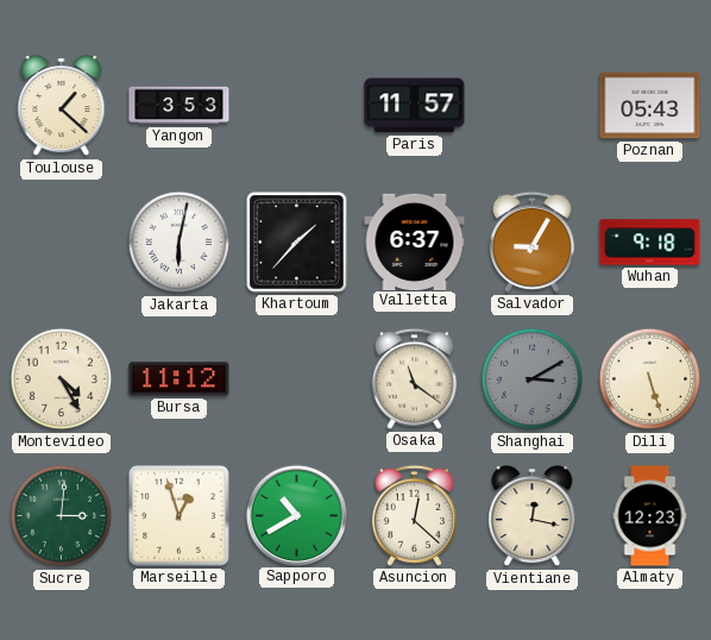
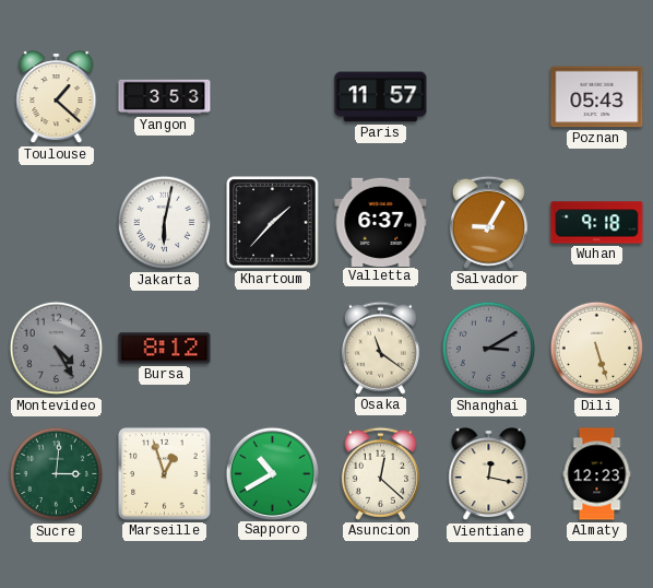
Montevideo dial: cream -> grey (57, 349)
Bursa: 11:12 -> 8:12 (165, 349)
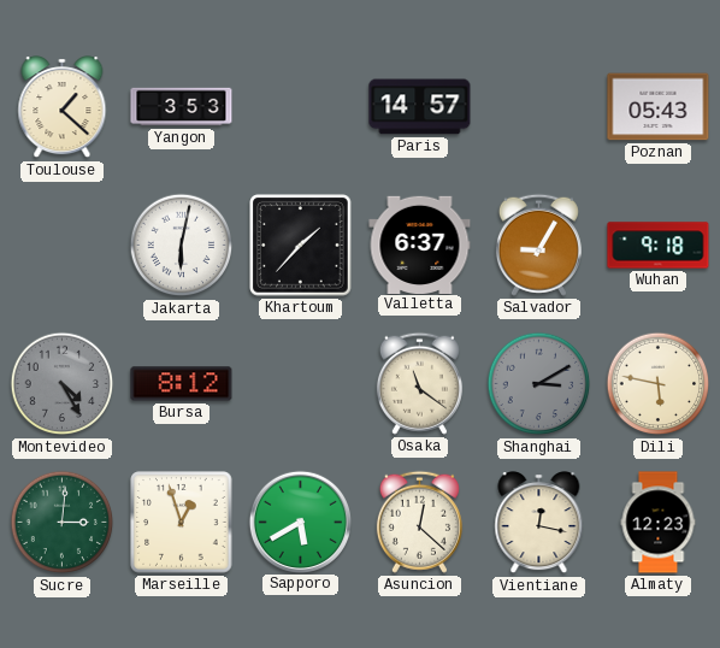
Paris: 11:57 -> 14:57 (420, 107)
Dili: 5:27 -> 5:47 (659, 384)
Sapporo: 10:40 -> 5:40 (300, 522)
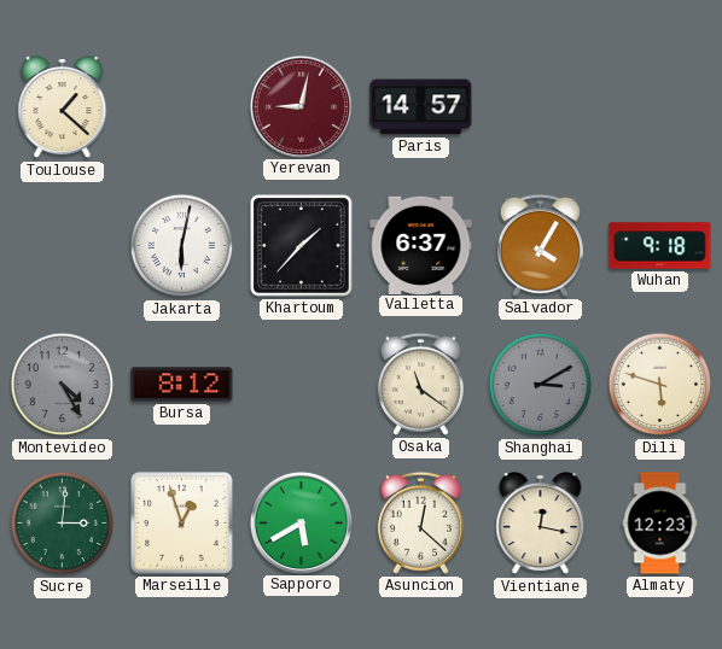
Yangon: 3:53 -> none (182, 107)
Yerevan: none -> 9:02 (301, 106)
Poznan: 05:43 -> none (659, 107)
Salvador: 9:05 -> 4:05 (540, 245)
Dili: 5:47 -> 5:48 (660, 385)
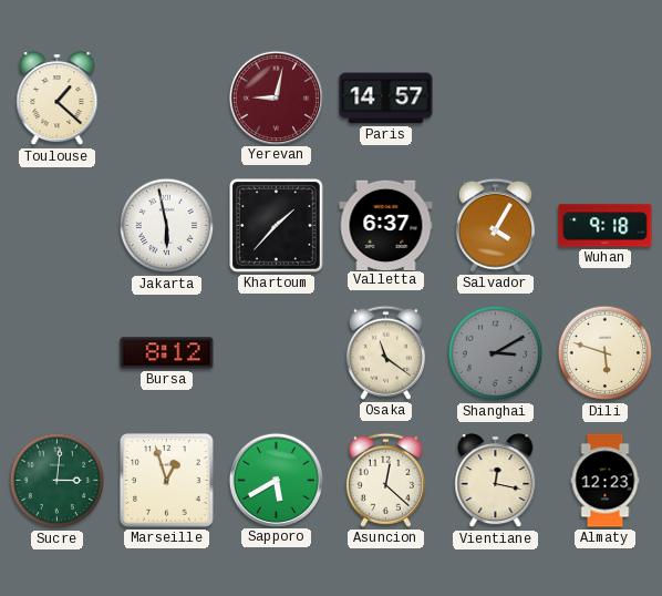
Jakarta: 6:02 -> 5:58 (167, 226)
Montevideo: 4:25 -> none (63, 385)
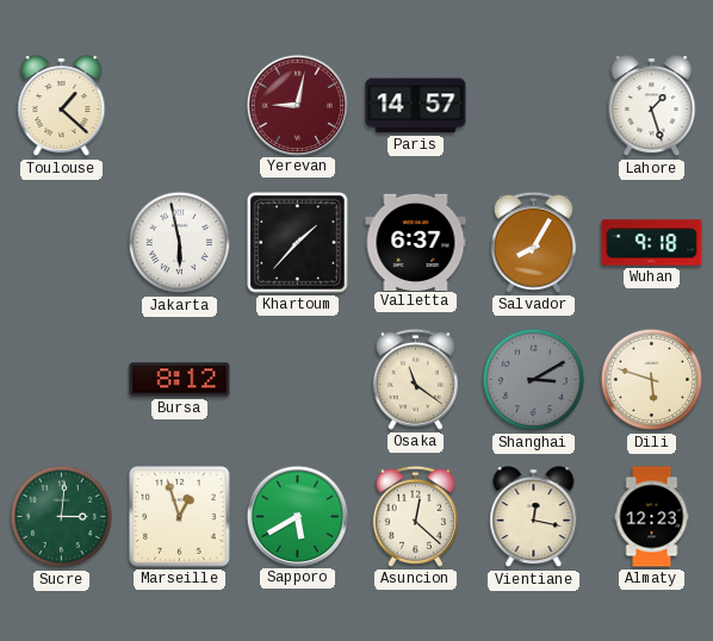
Lahore: none -> 1:27 (652, 106)
Salvador: 4:05 -> 8:05 (533, 242)
